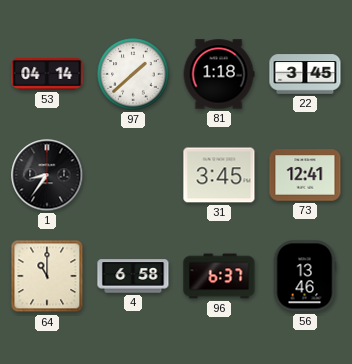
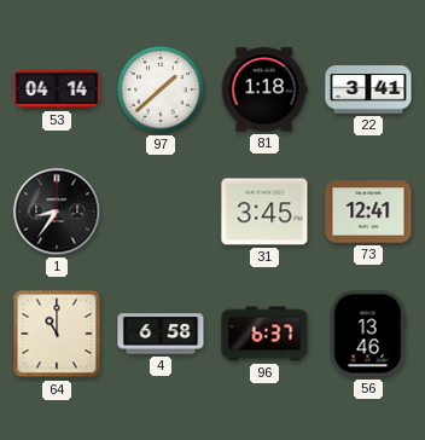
22: 3:45 -> 3:41 (368, 89)
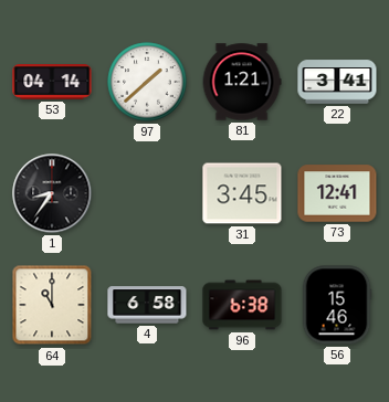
81: 1:18 -> 1:21 (242, 82)
96: 6:37 -> 6:38 (242, 305)
56: 13:46 -> 15:46 (337, 305)
